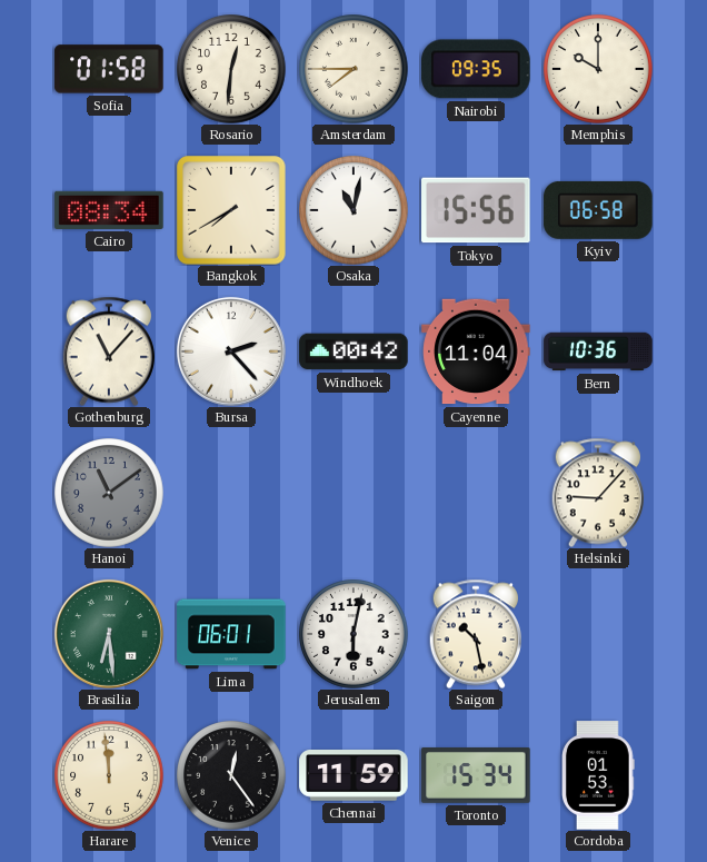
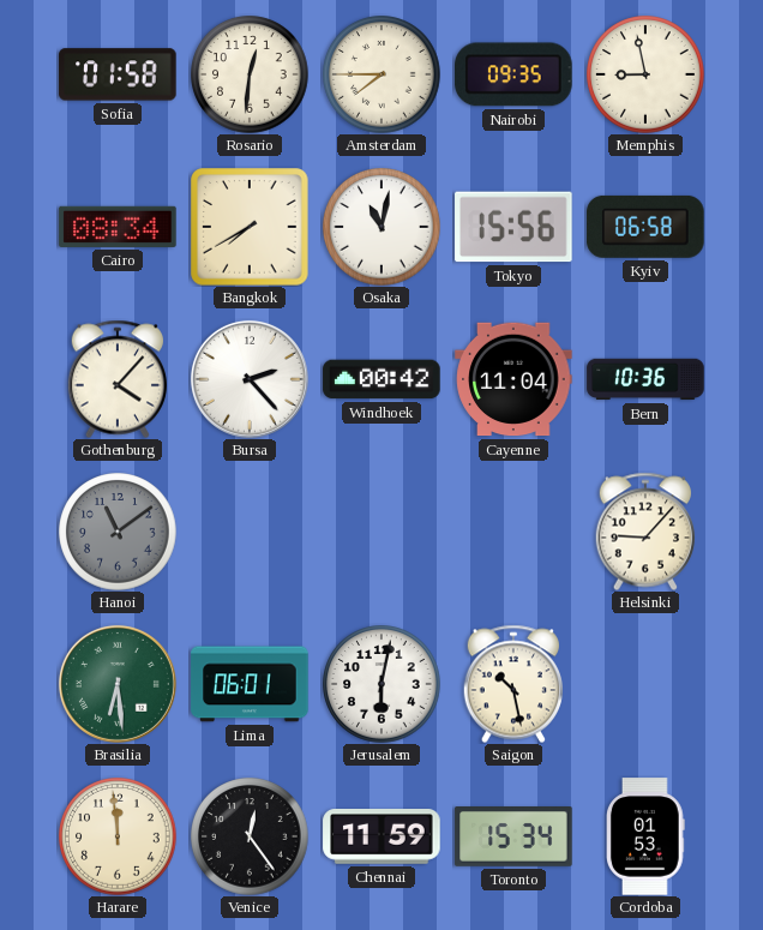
Memphis: 10:00 -> 8:58 (645, 74)
Gothenburg: 11:07 -> 4:07 (116, 379)
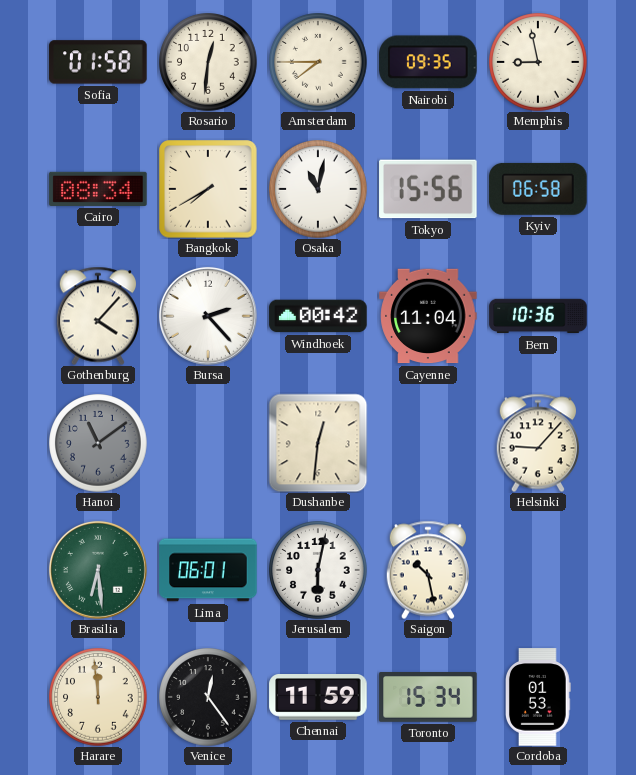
Dushanbe: none -> 12:31 (318, 443)
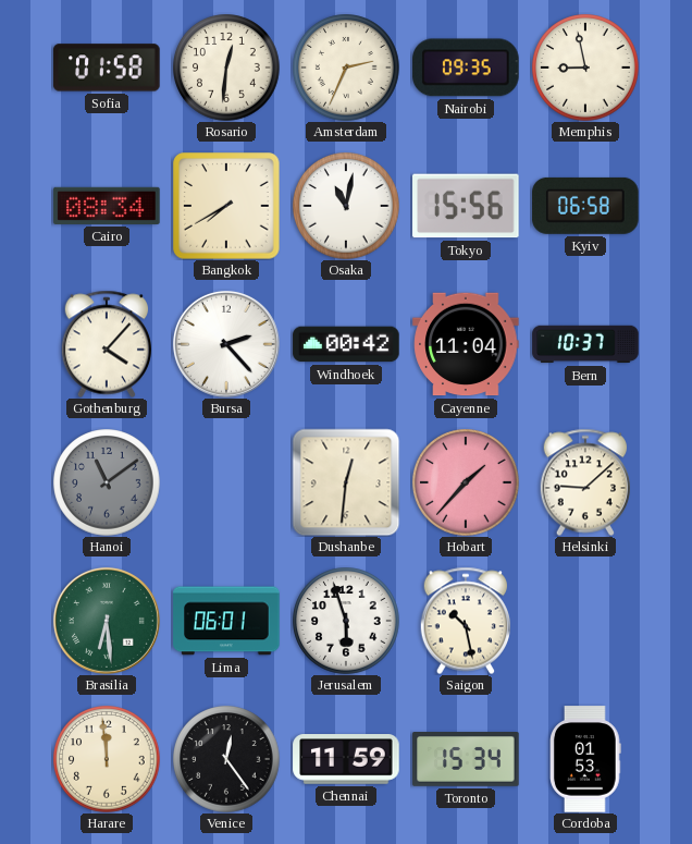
Amsterdam: 7:45 -> 2:34 (346, 68)
Bern: 10:36 -> 10:37 (585, 344)
Hobart: none -> 1:37 (466, 482)
Helsinki: 9:07 -> 9:08 (584, 482)
Jerusalem: 6:02 -> 5:57 (346, 621)
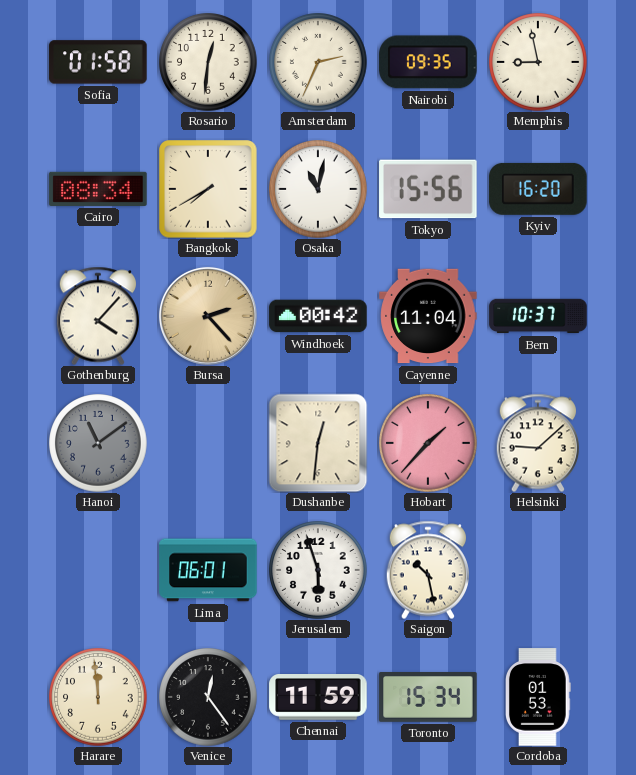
Kyiv: 06:58 -> 16:20 (538, 189)
Bursa dial: white -> champagne (208, 316)
Brasilia: 6:29 -> none (107, 621)
